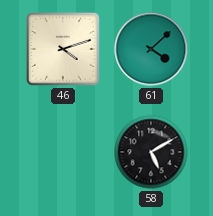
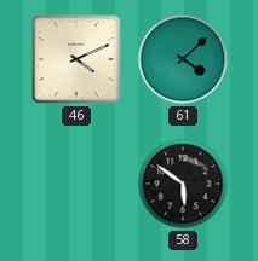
46: 4:12 -> 4:11 (78, 60)
58: 5:10 -> 5:51 (183, 184)
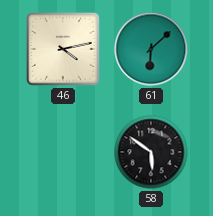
46: 4:11 -> 4:13 (64, 50)
61: 4:08 -> 6:08 (151, 49)
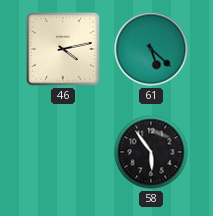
61: 6:08 -> 5:22 (151, 49)
58: 5:51 -> 5:54 (151, 152)
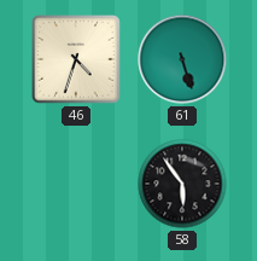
46: 4:13 -> 4:33 (77, 60)
61: 5:22 -> 5:27 (182, 59)
